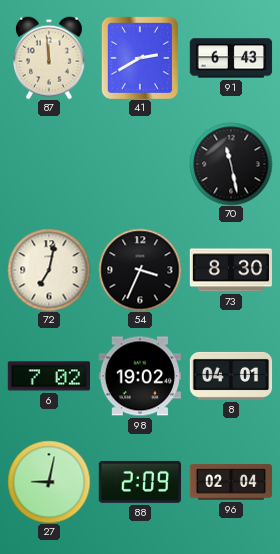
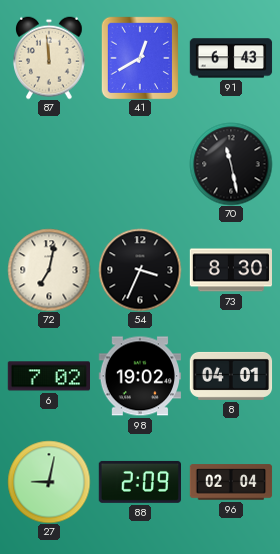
41: 2:40 -> 12:40 (139, 58)
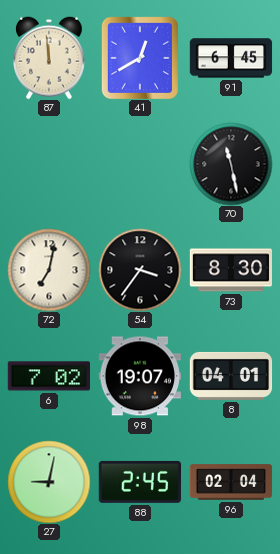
91: 6:43 -> 6:45 (231, 58)
54: 3:34 -> 3:36 (140, 270)
98: 19:02 -> 19:07 (139, 376)
88: 2:09 -> 2:45 (139, 482)
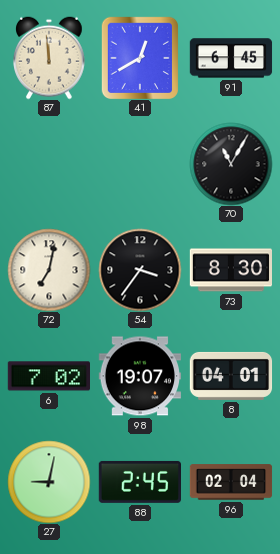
70: 11:28 -> 11:05 (231, 164)
